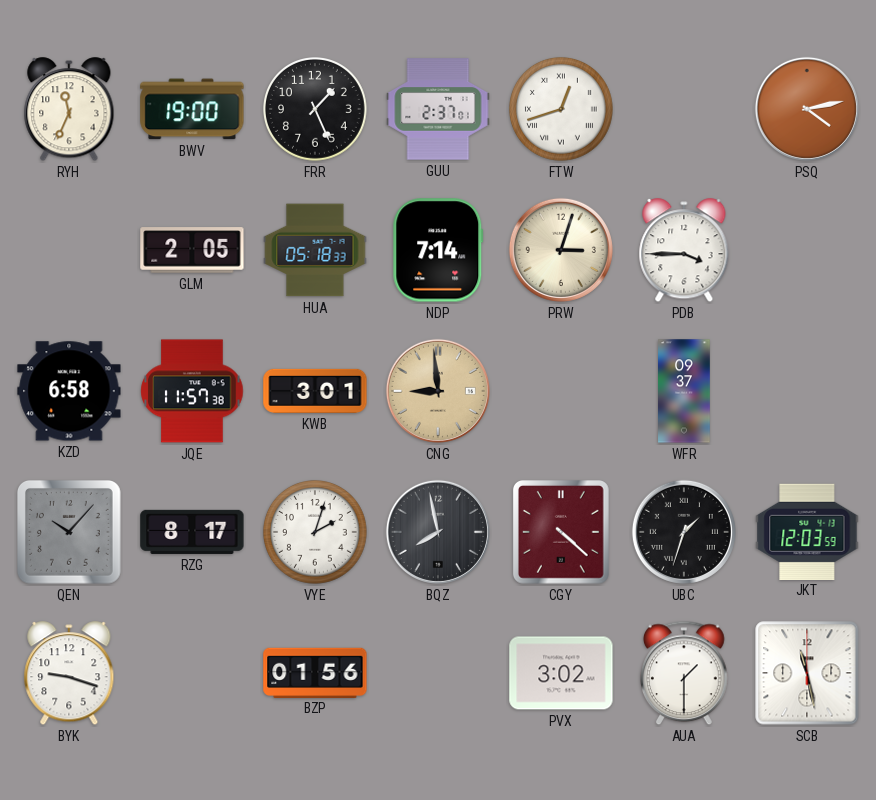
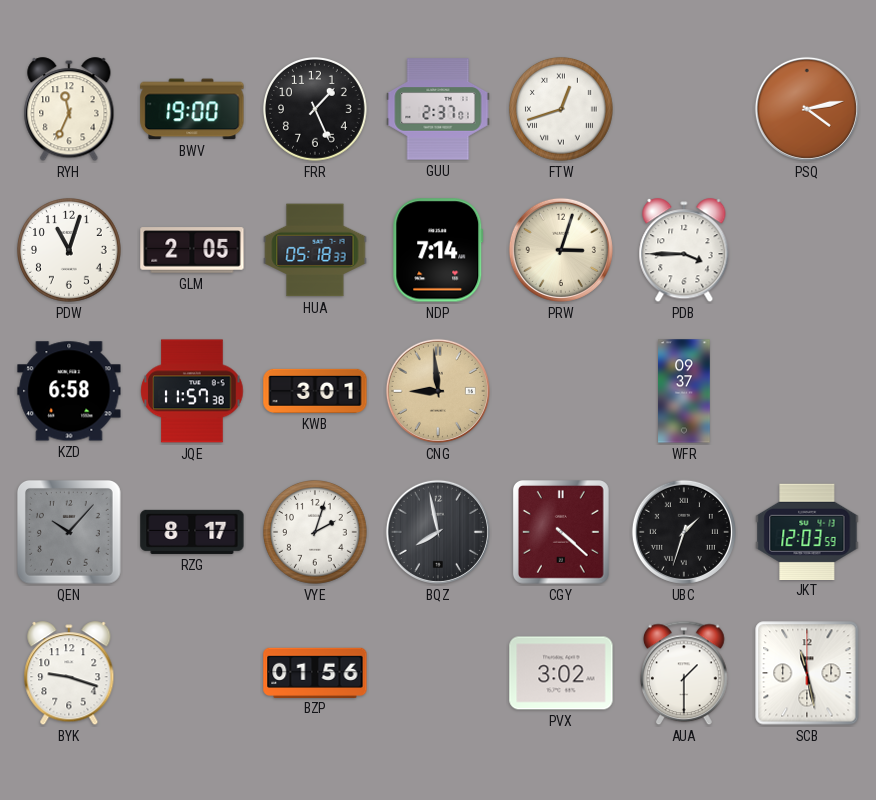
PDW: none -> 11:03 (70, 251)
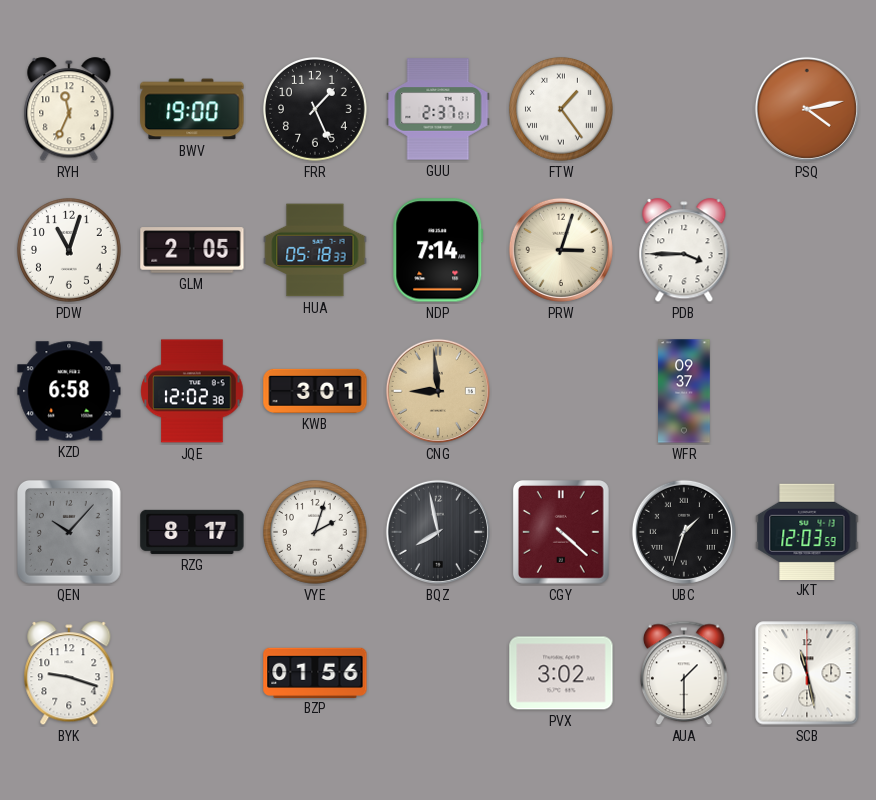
FTW: 12:42 -> 1:24 (562, 110)
JQE: 11:57 -> 12:02 (192, 391)
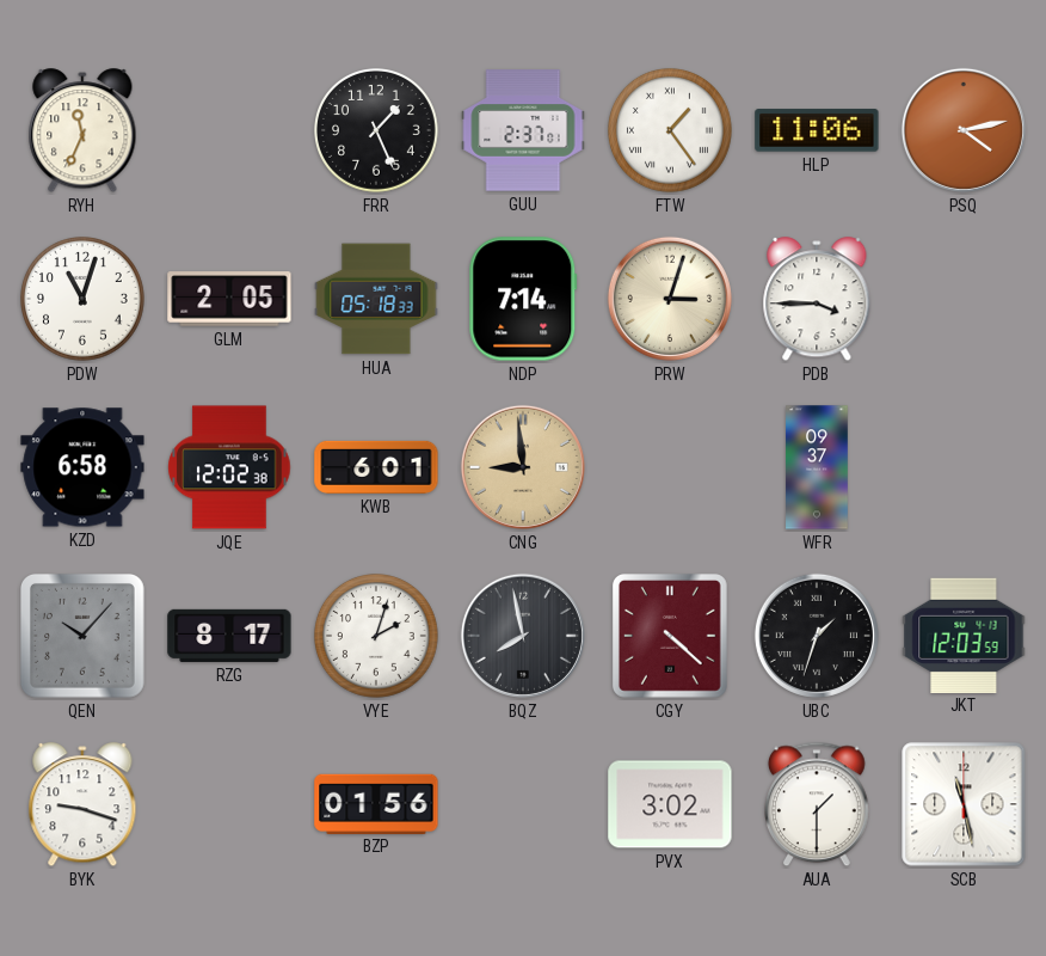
BWV: 19:00 -> none (192, 109)
HLP: none -> 11:06 (817, 130)
KWB: 3:01 -> 6:01 (376, 467)
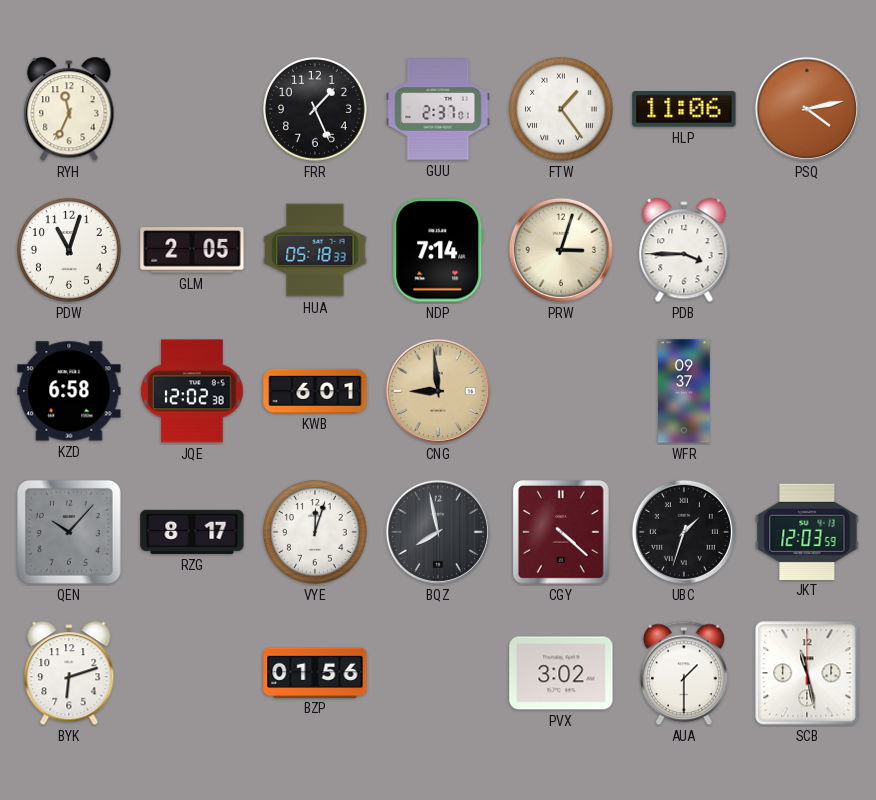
VYE: 2:03 -> 12:03 (316, 533)
BYK: 9:18 -> 6:12 (69, 674)
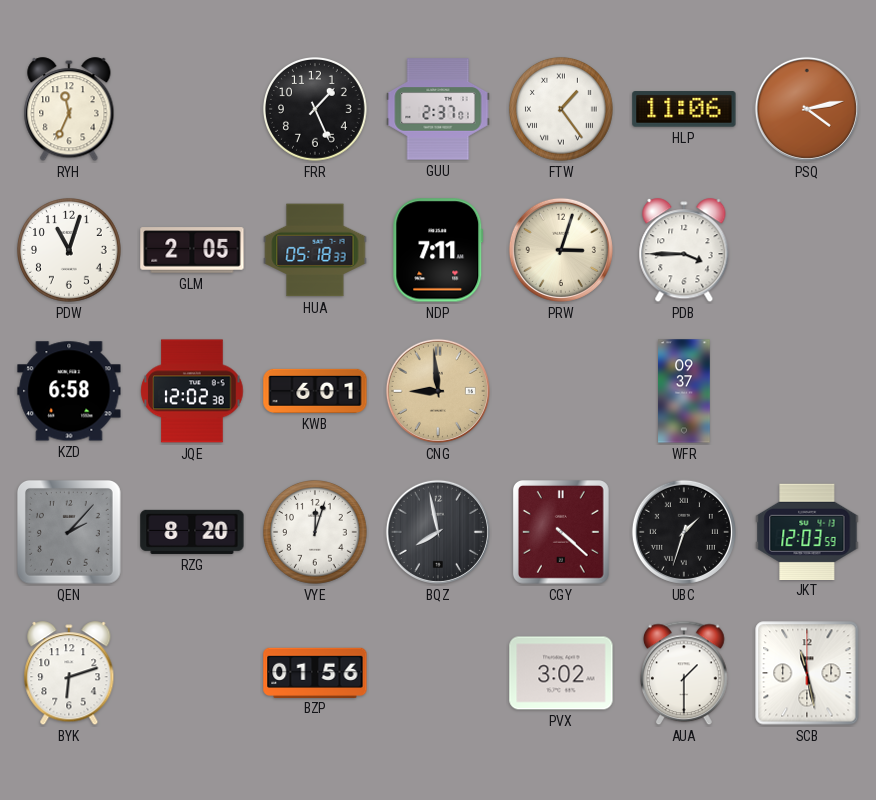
NDP: 7:14 -> 7:11 (438, 250)
QEN: 10:07 -> 2:07 (70, 533)
RZG: 8:17 -> 8:20 (192, 532)
